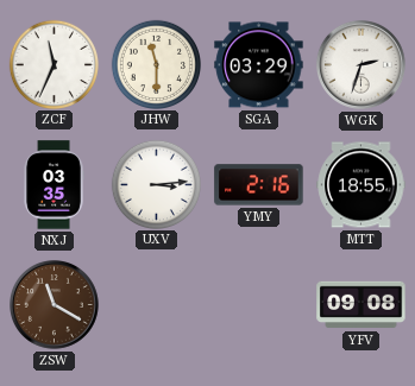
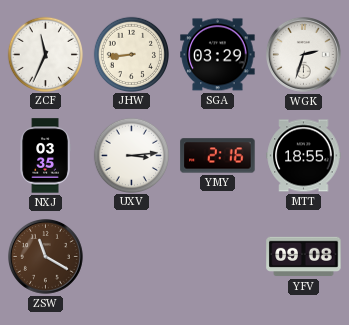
JHW: 11:30 -> 8:44 (131, 54)
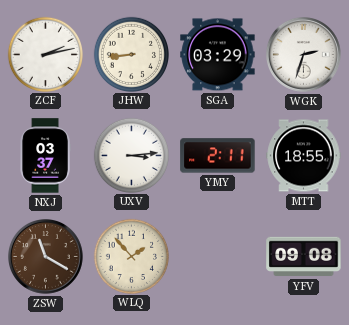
ZCF: 11:34 -> 2:13 (45, 54)
NXJ: 03:35 -> 03:37 (45, 156)
YMY: 2:16 -> 2:11 (218, 156)
WLQ: none -> 1:53 (131, 256)
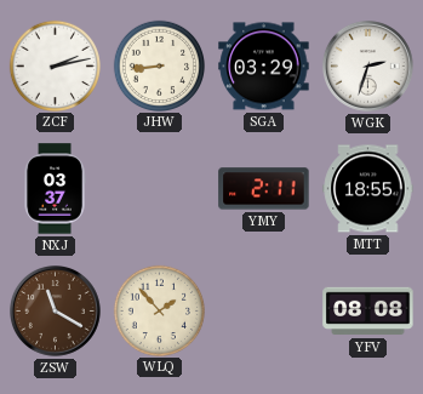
UXV: 3:14 -> none (131, 155)
YFV: 09:08 -> 08:08 (368, 312)
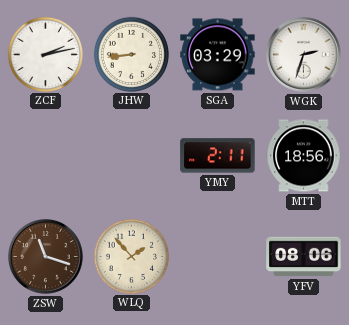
NXJ: 03:37 -> none (55, 189)
MTT: 18:55 -> 18:56 (304, 156)
ZSW: 11:20 -> 11:18 (46, 257)
YFV: 08:08 -> 08:06 (304, 257)
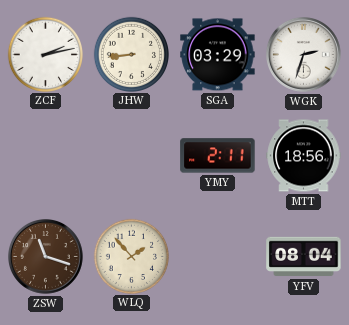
YFV: 08:06 -> 08:04 (304, 257)
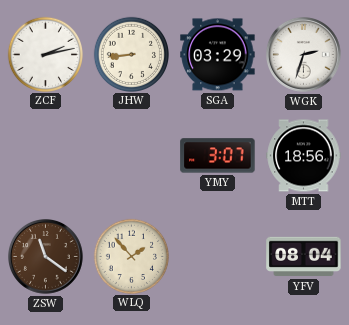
YMY: 2:11 -> 3:07 (218, 156)
ZSW: 11:18 -> 11:21 (46, 257)
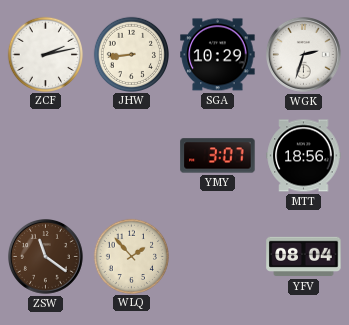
SGA: 03:29 -> 10:29 (218, 55)
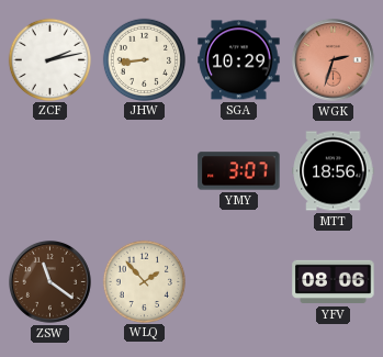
WGK dial: white -> salmon (334, 60)
YFV: 08:04 -> 08:06 (334, 282)
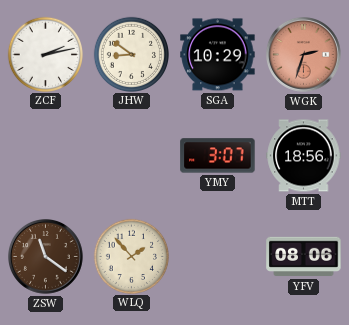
JHW: 8:44 -> 8:51 (131, 54)
